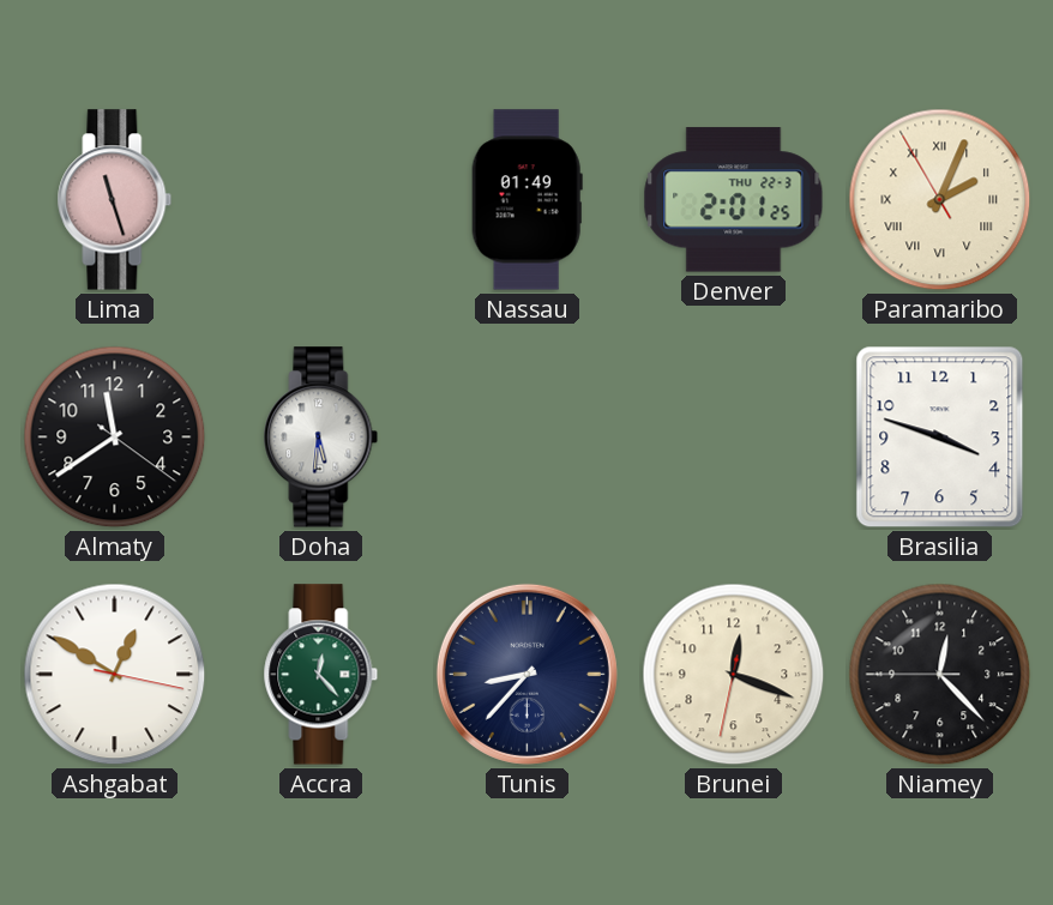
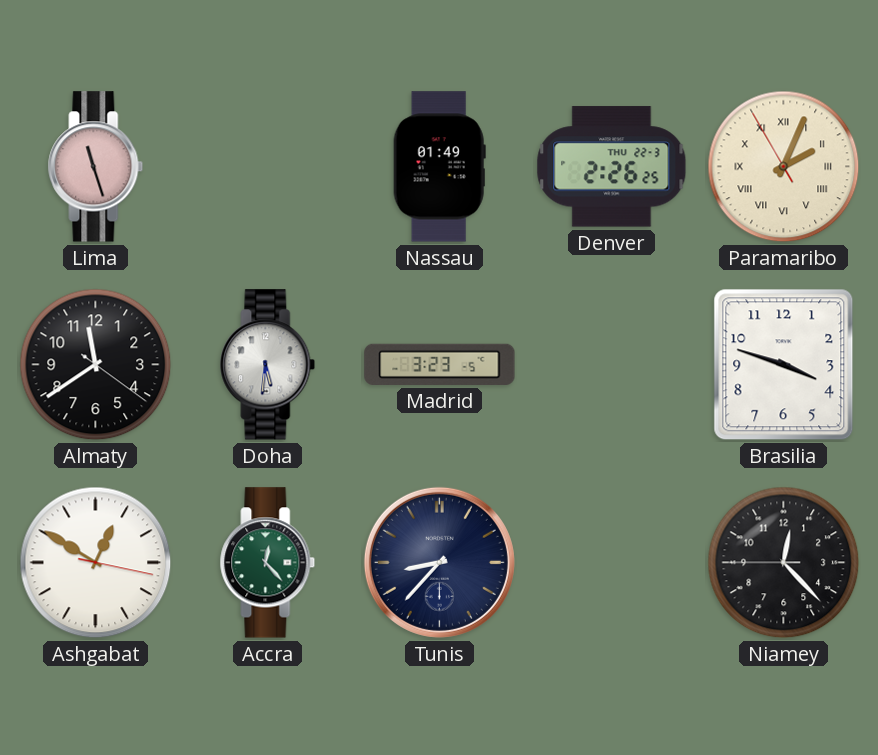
Denver: 2:01 -> 2:26 (612, 167)
Madrid: none -> 3:23 (440, 364)
Brunei: 12:18 -> none (734, 675)
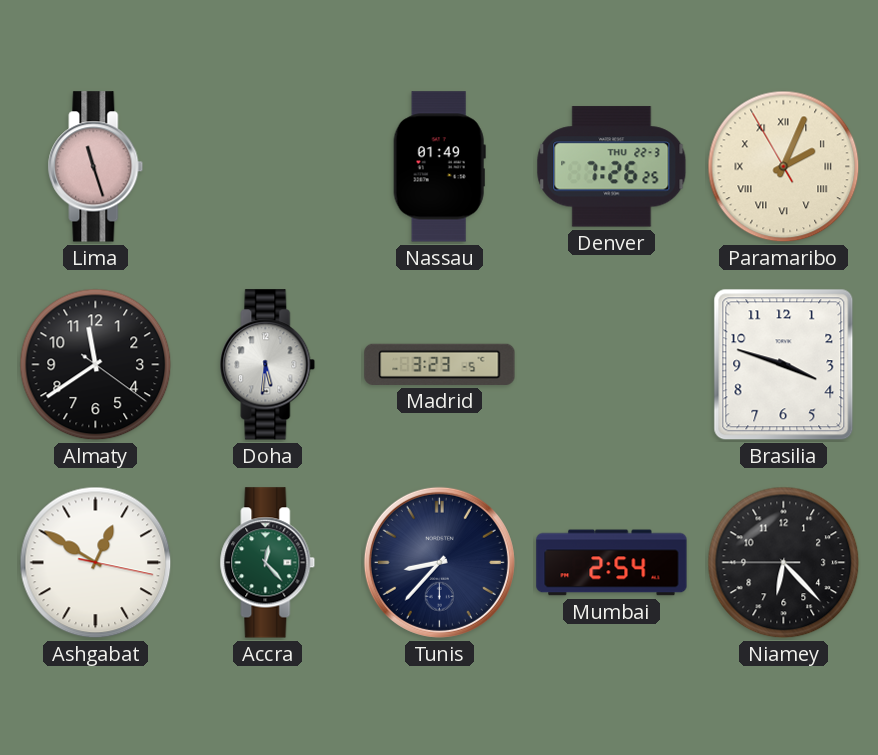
Denver: 2:26 -> 7:26 (612, 167)
Mumbai: none -> 2:54 (612, 563)
Niamey: 12:22 -> 6:22 (784, 563)
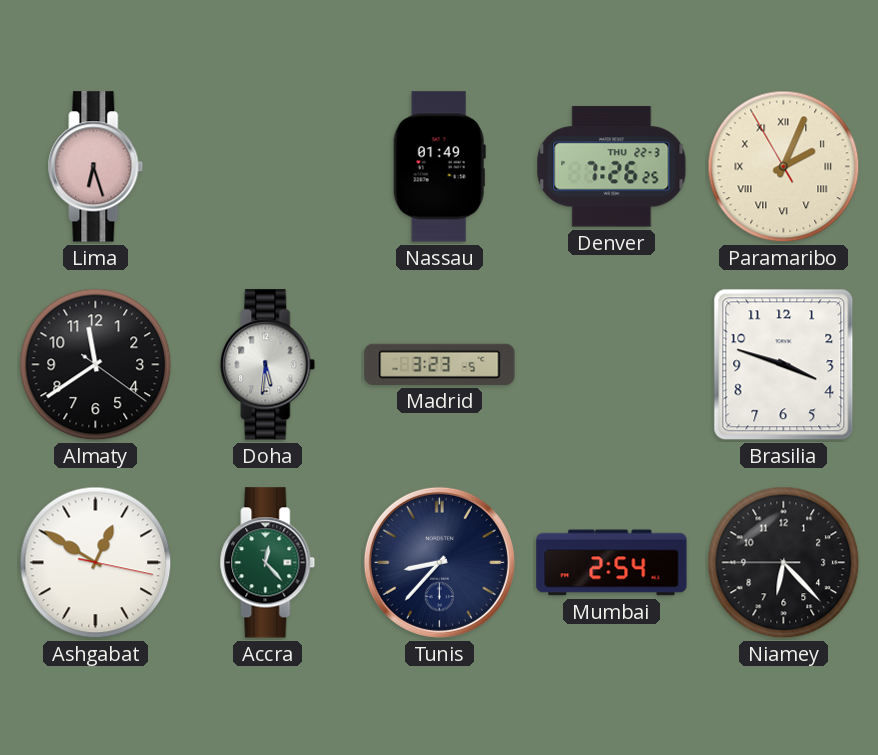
Lima: 11:27 -> 6:27 (96, 167)
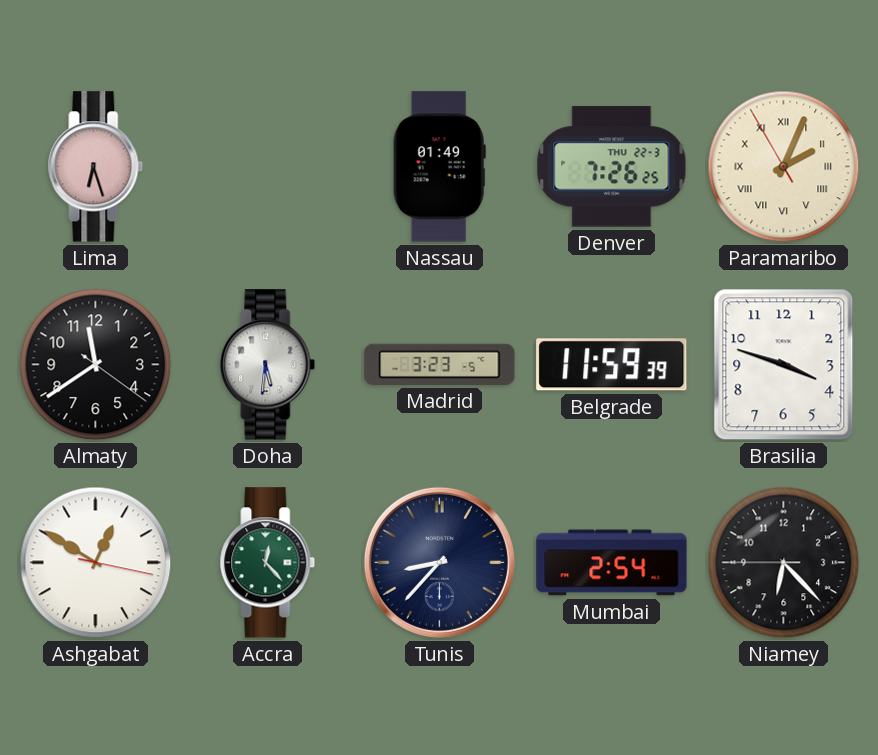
Belgrade: none -> 11:59 (612, 365)
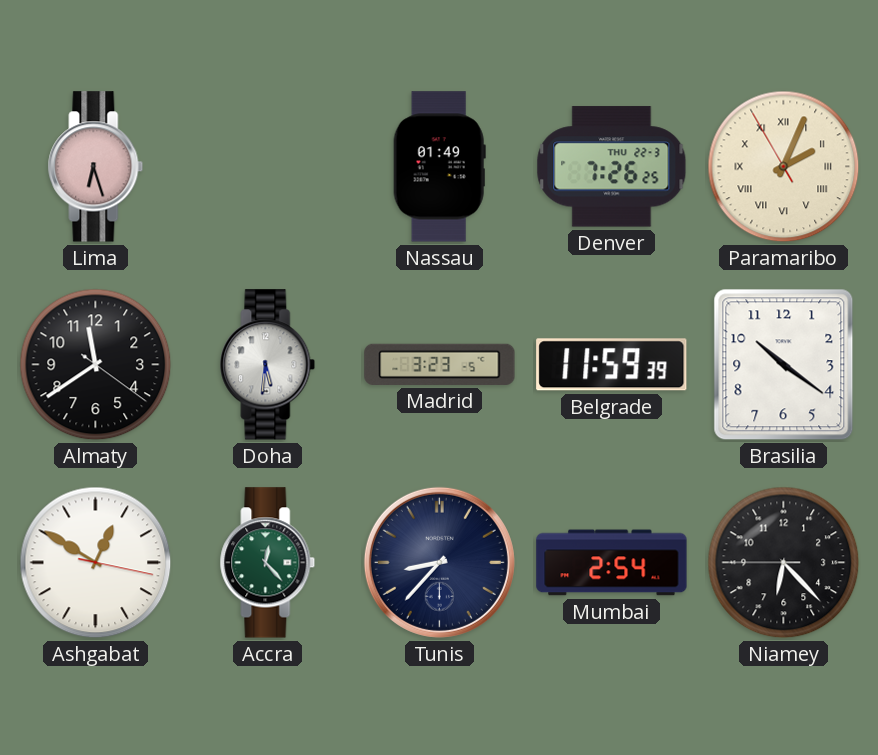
Brasilia: 3:48 -> 10:21 (784, 365)
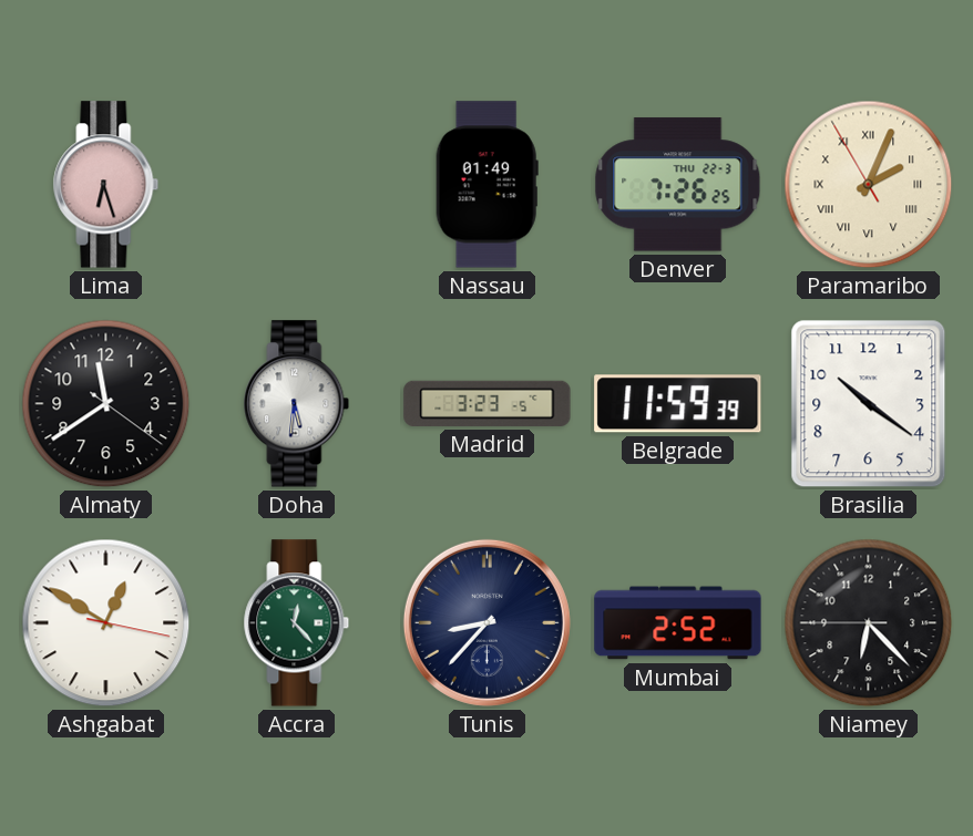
Mumbai: 2:54 -> 2:52 (678, 623)
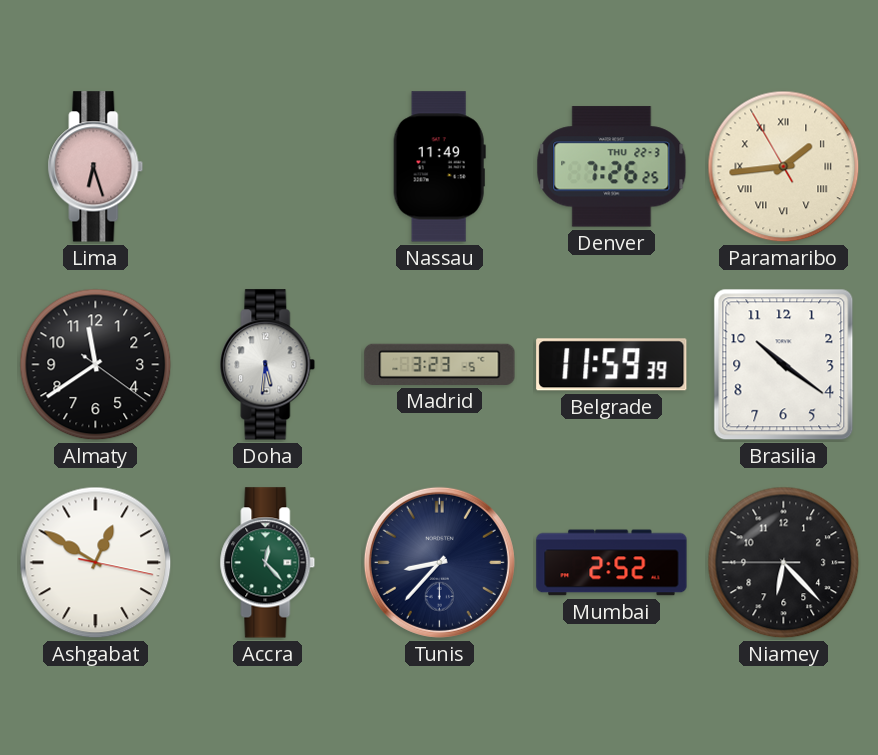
Nassau: 01:49 -> 11:49 (439, 167)
Paramaribo: 2:03 -> 1:43 (784, 167)
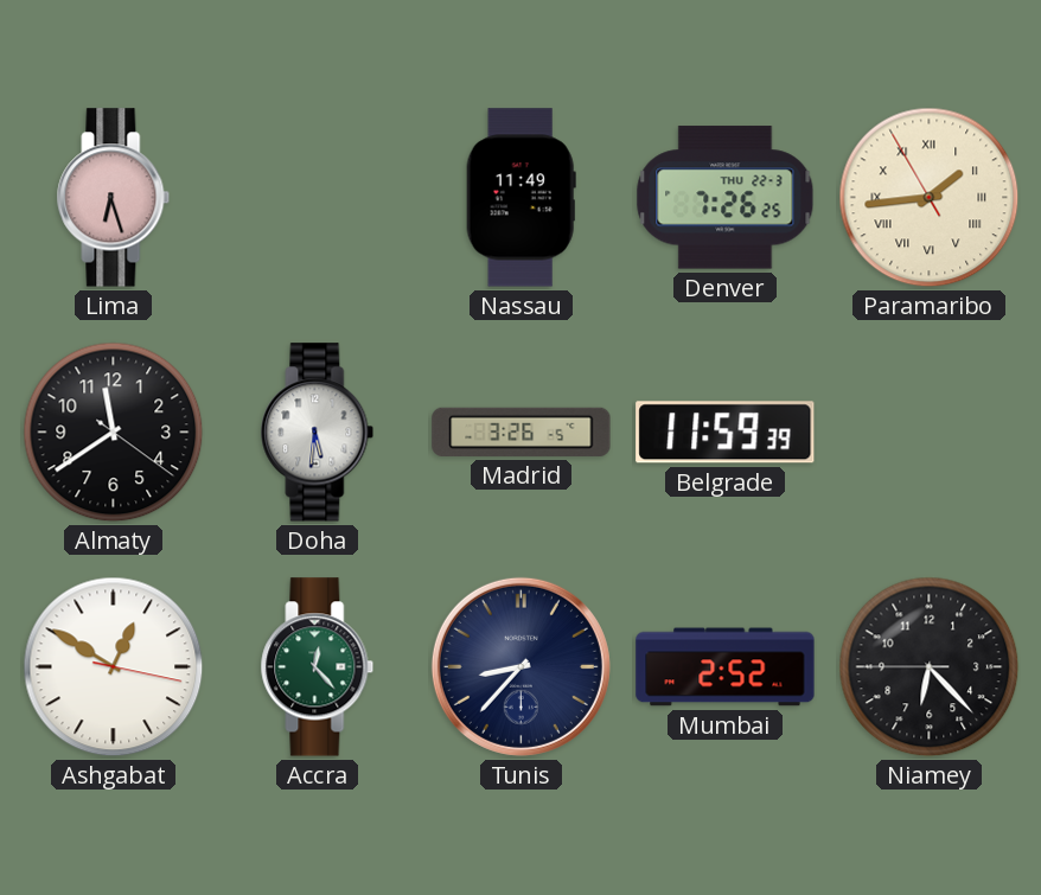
Madrid: 3:23 -> 3:26 (522, 431)
Brasilia: 10:21 -> none (784, 365)
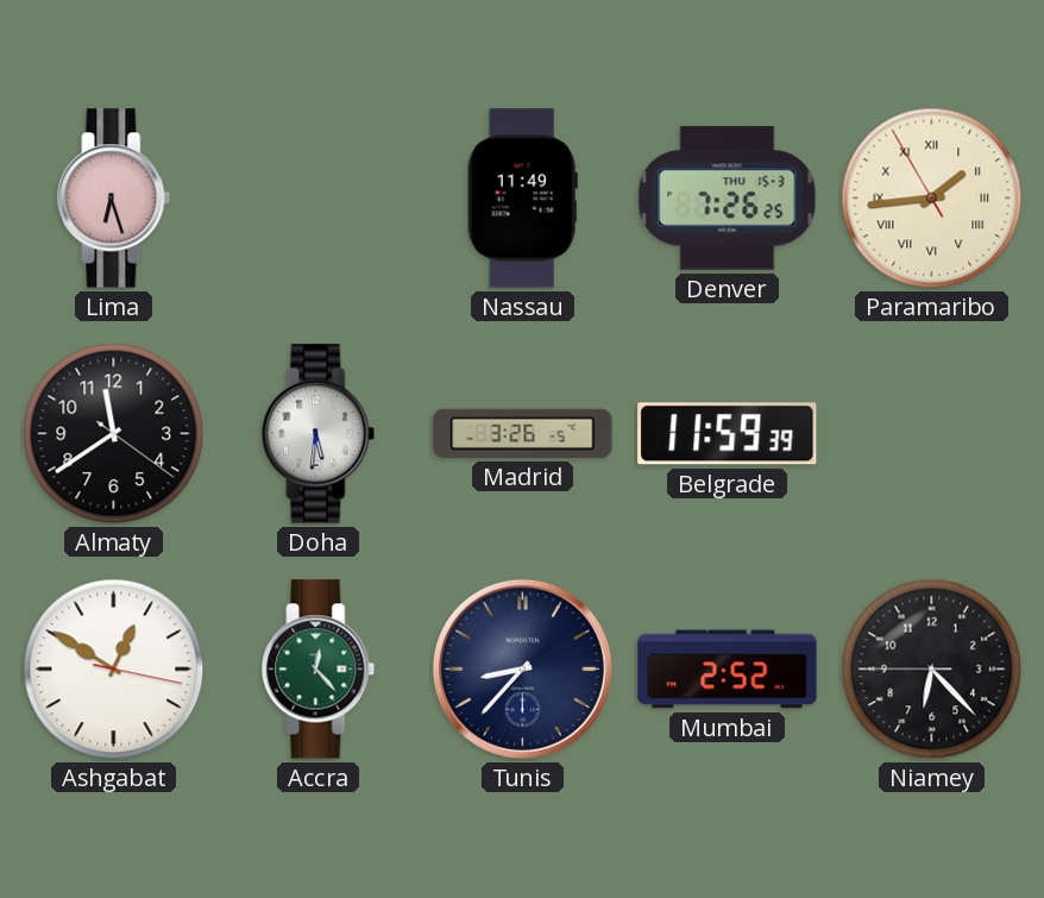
Denver date: THU 22-3 -> THU 15-3 (728, 199)
